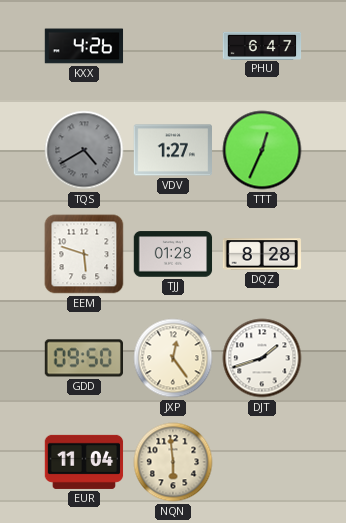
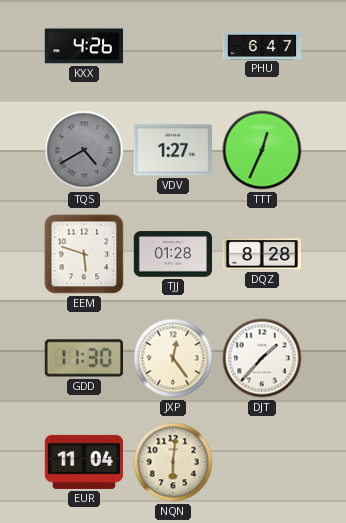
GDD: 09:50 -> 11:30 (84, 358)
DJT: 1:42 -> 1:37 (262, 358)
NQN: 5:59 -> 6:01 (173, 462)
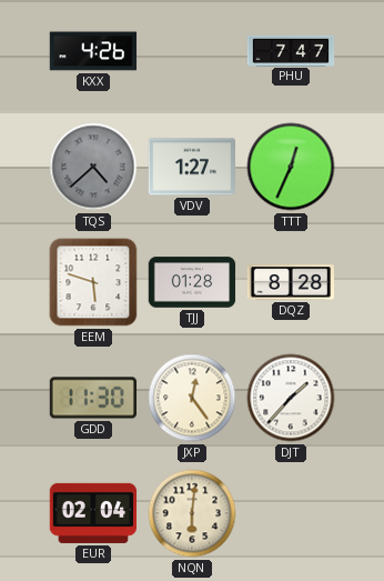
PHU: 6:47 -> 7:47 (291, 50)
TQS: 4:40 -> 4:38 (93, 167)
EUR: 11:04 -> 02:04 (93, 513)
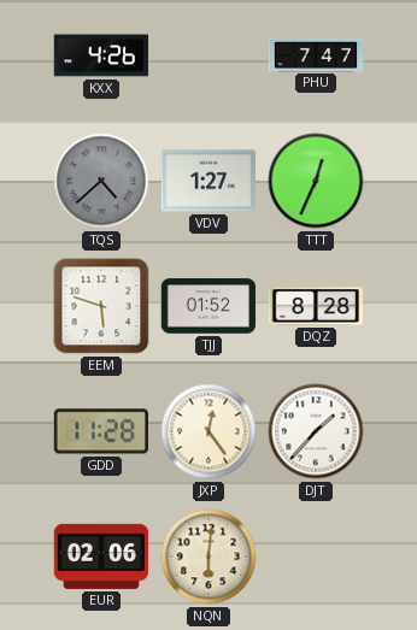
TJJ: 01:28 -> 01:52 (208, 306)
GDD: 11:30 -> 11:28 (101, 431)
EUR: 02:04 -> 02:06 (101, 557)
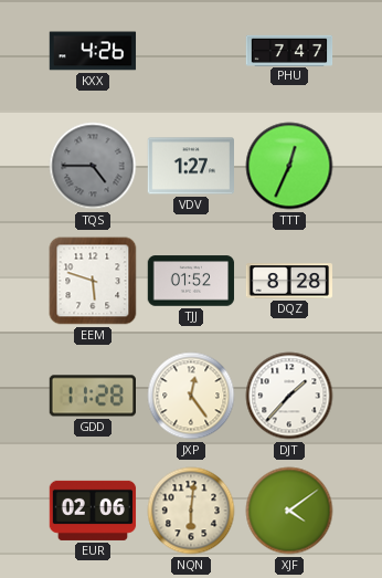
TQS: 4:38 -> 4:45 (93, 166)
XJF: none -> 4:09 (289, 511)
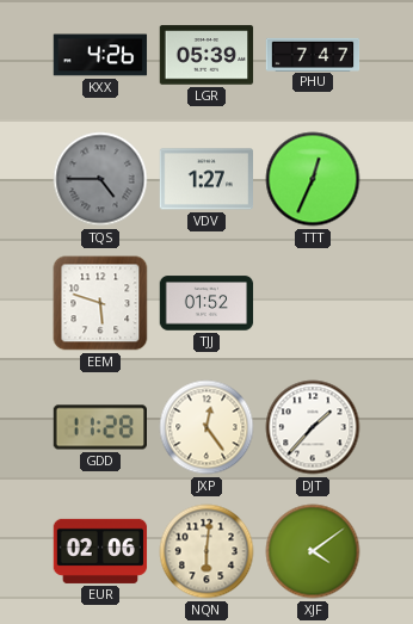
LGR: none -> 05:39 (207, 55)
DQZ: 8:28 -> none (289, 281)
